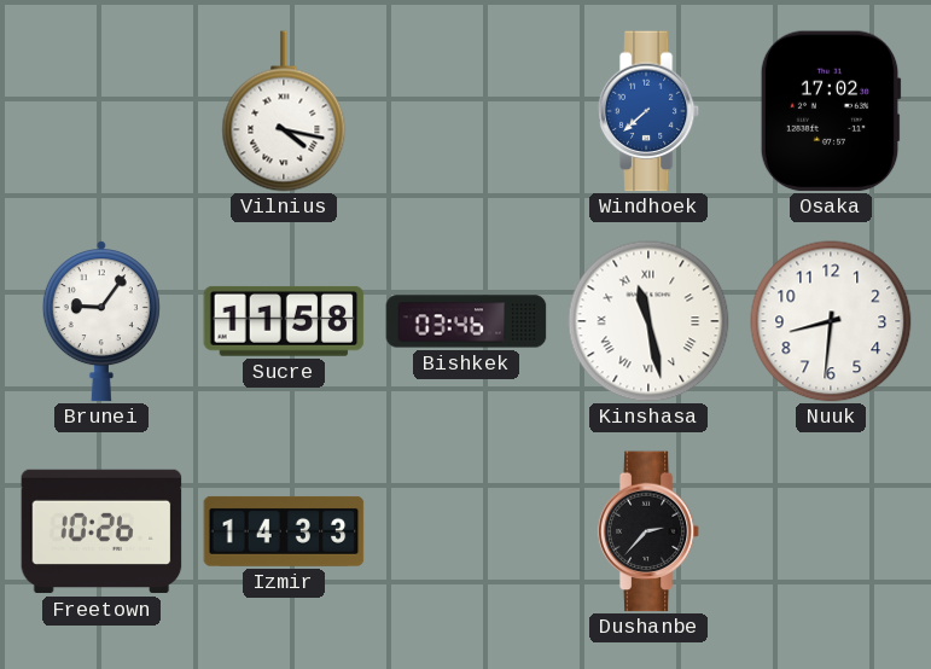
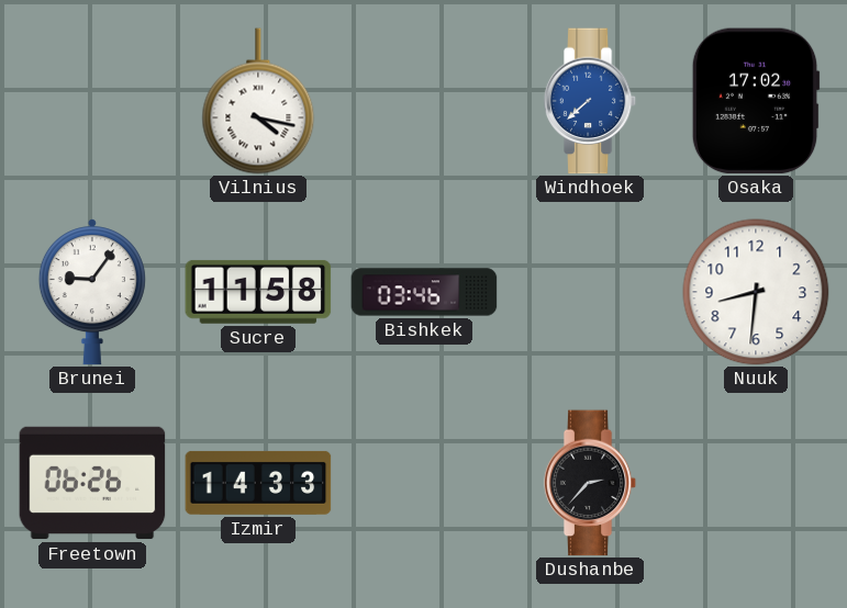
Kinshasa: 11:28 -> none (648, 321)
Freetown: 10:26 -> 06:26 (92, 483)
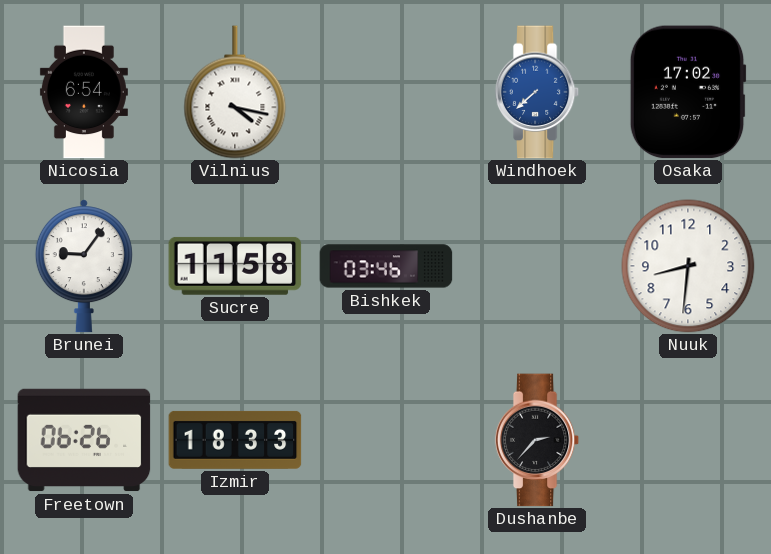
Nicosia: none -> 6:54 (84, 92)
Izmir: 14:33 -> 18:33 (235, 440)
